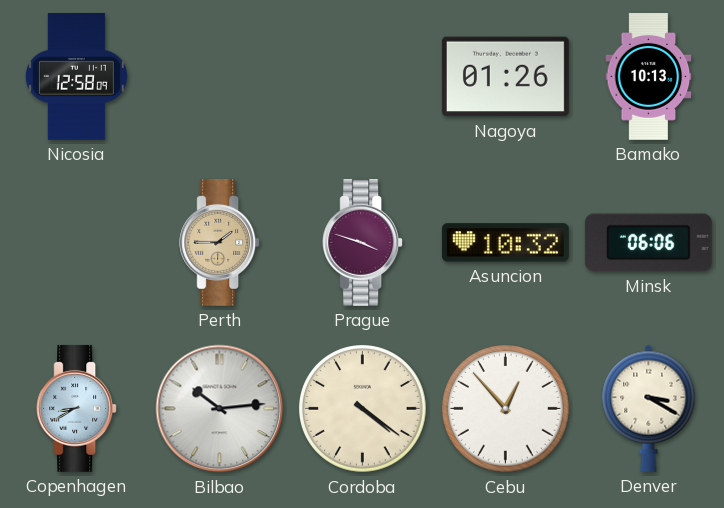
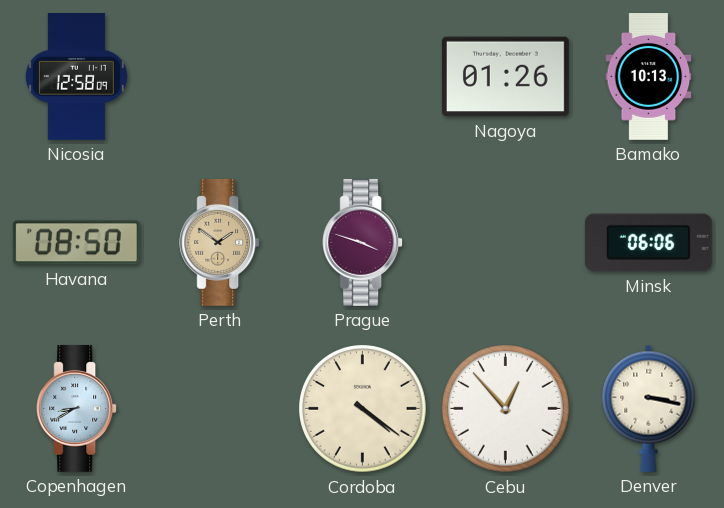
Havana: none -> 08:50 (76, 243)
Perth: 1:45 -> 1:51 (220, 242)
Asuncion: 10:32 -> none (505, 243)
Bilbao: 10:14 -> none (220, 409)
Denver: 3:20 -> 3:17 (649, 408)
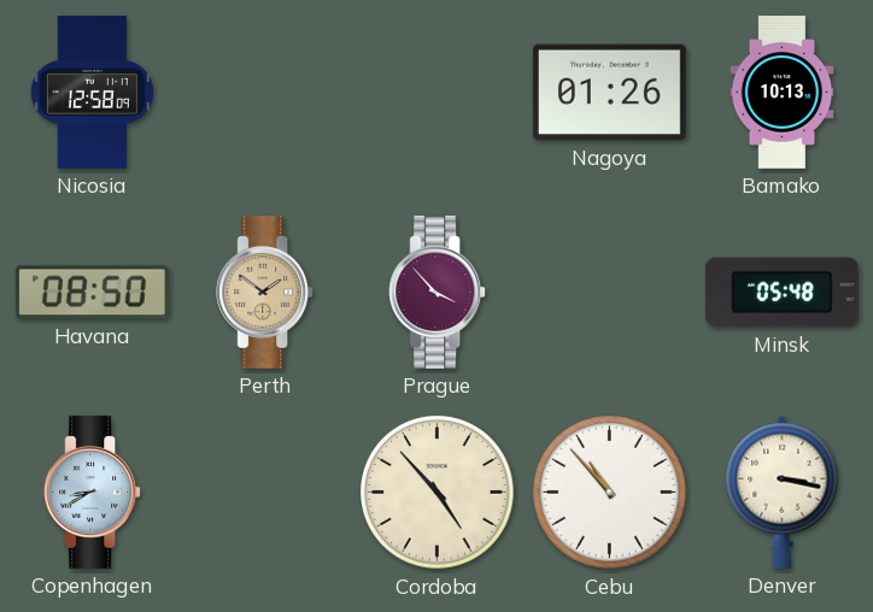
Prague: 3:48 -> 3:53 (438, 292)
Minsk: 06:06 -> 05:48 (781, 293)
Cordoba: 4:21 -> 4:53 (438, 493)
Cebu: 12:53 -> 10:53 (610, 493)
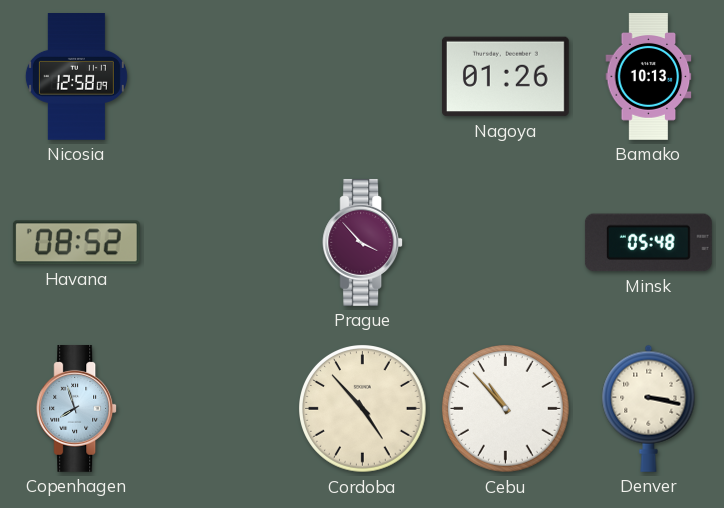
Havana: 08:50 -> 08:52 (76, 243)
Perth: 1:51 -> none (265, 292)
Copenhagen: 8:40 -> 7:57 (77, 408)
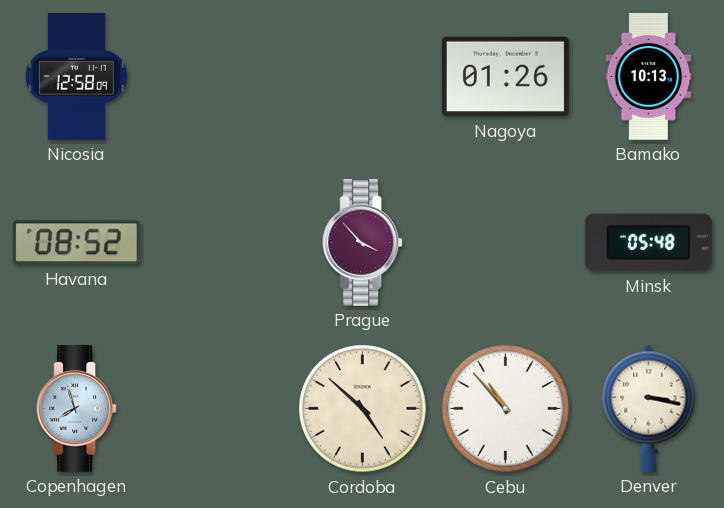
Cordoba: 4:53 -> 4:52 (363, 409)
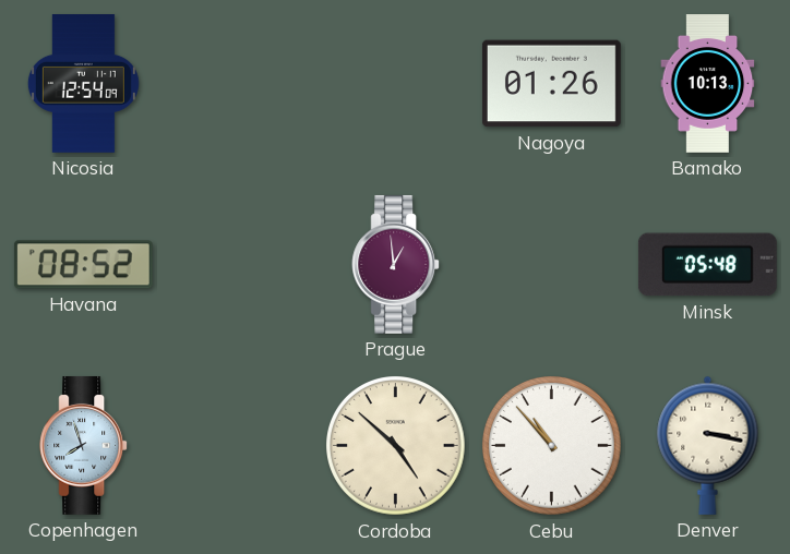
Nicosia: 12:58 -> 12:54 (83, 84)
Prague: 3:53 -> 12:59 (396, 264)
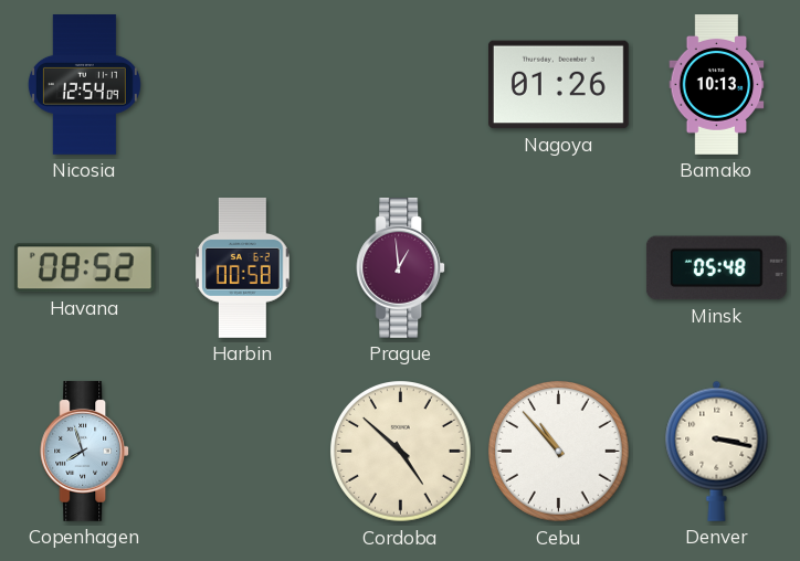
Harbin: none -> 00:58 (243, 267)
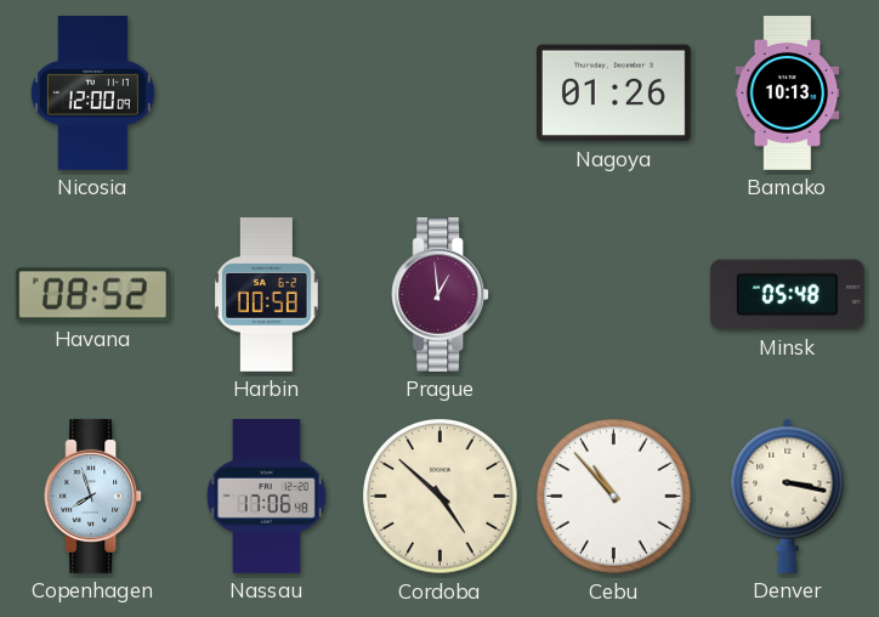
Nicosia: 12:54 -> 12:00 (92, 94)
Nassau: none -> 17:06 (266, 497)
